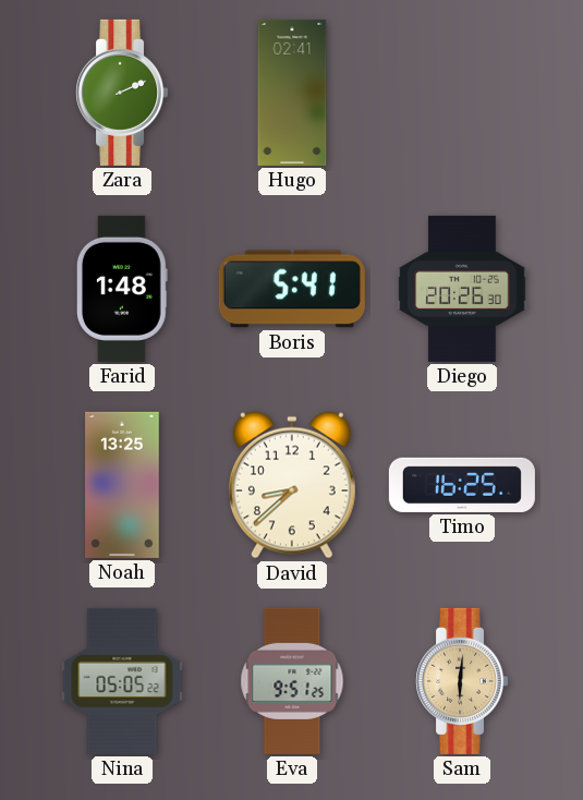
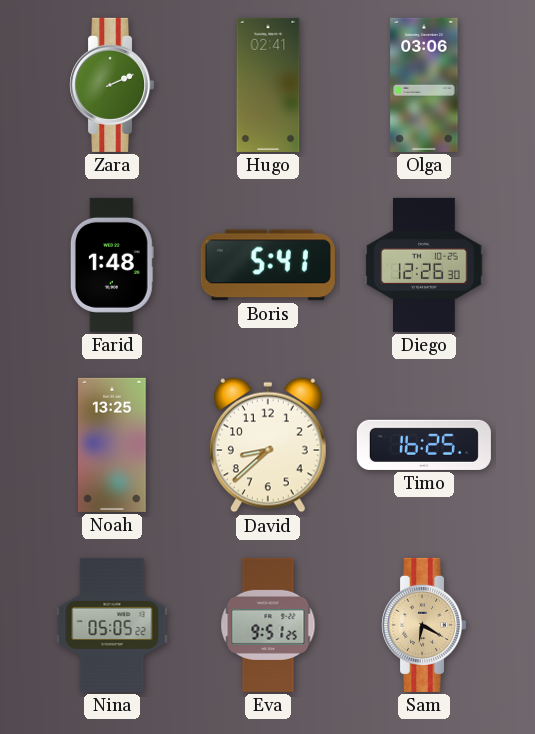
Olga: none -> 03:06 (424, 85)
Diego: 20:26 -> 12:26 (424, 265)
Sam: 6:01 -> 6:20 (424, 625)
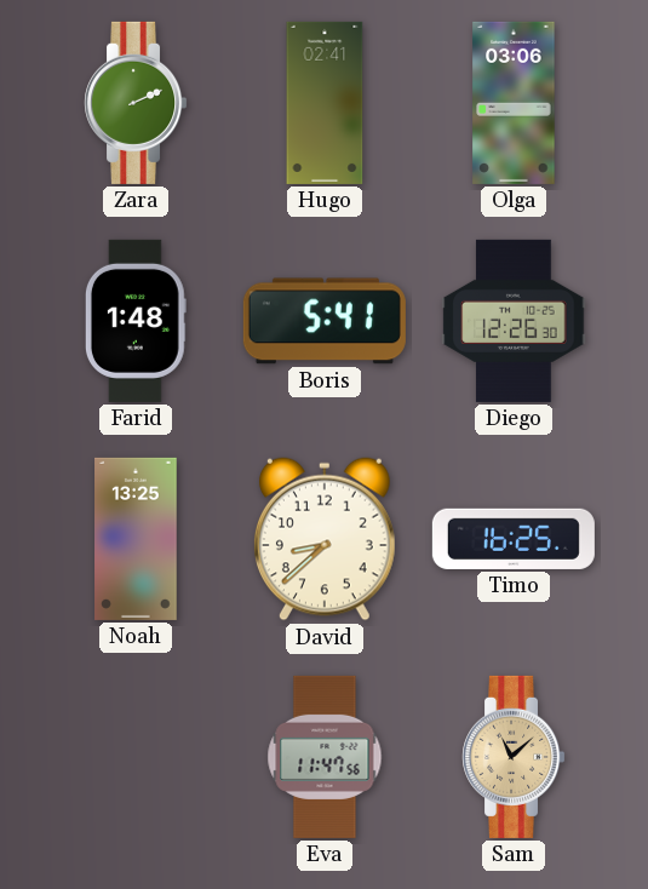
Nina: 05:05 -> none (112, 625)
Eva: 9:51 -> 11:47 (325, 757)
Sam: 6:20 -> 11:08 (514, 757)
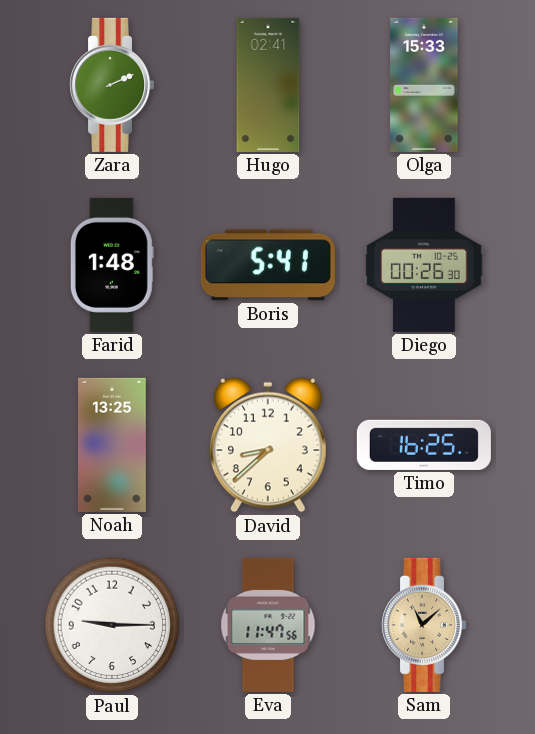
Olga: 03:06 -> 15:33 (424, 85)
Diego: 12:26 -> 00:26 (424, 265)
Paul: none -> 9:15 (112, 625)
